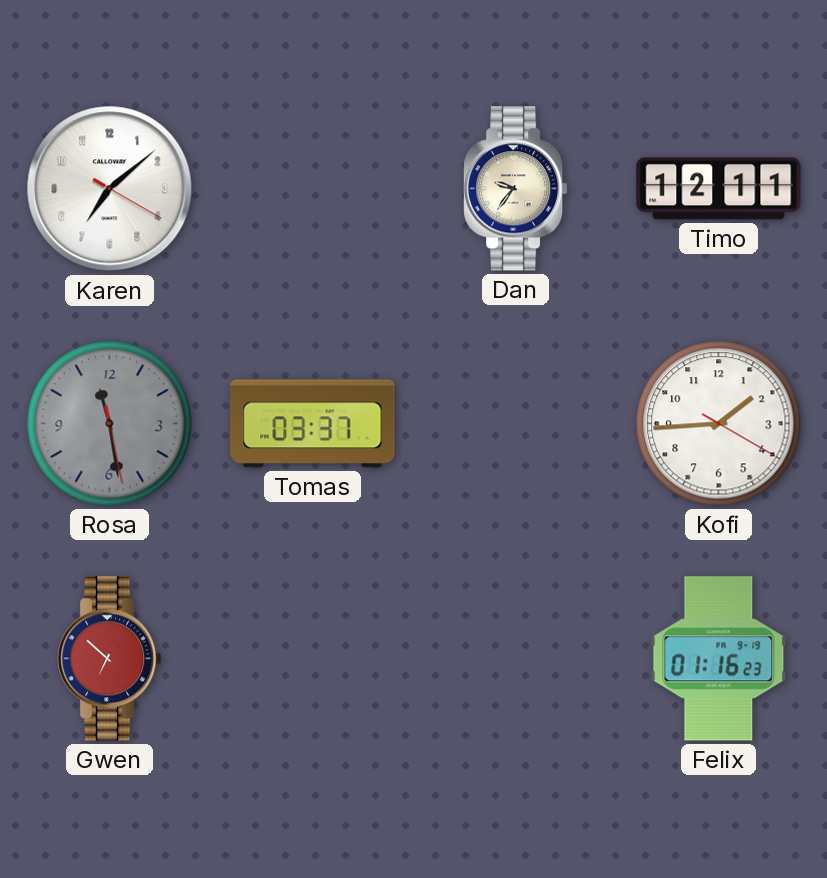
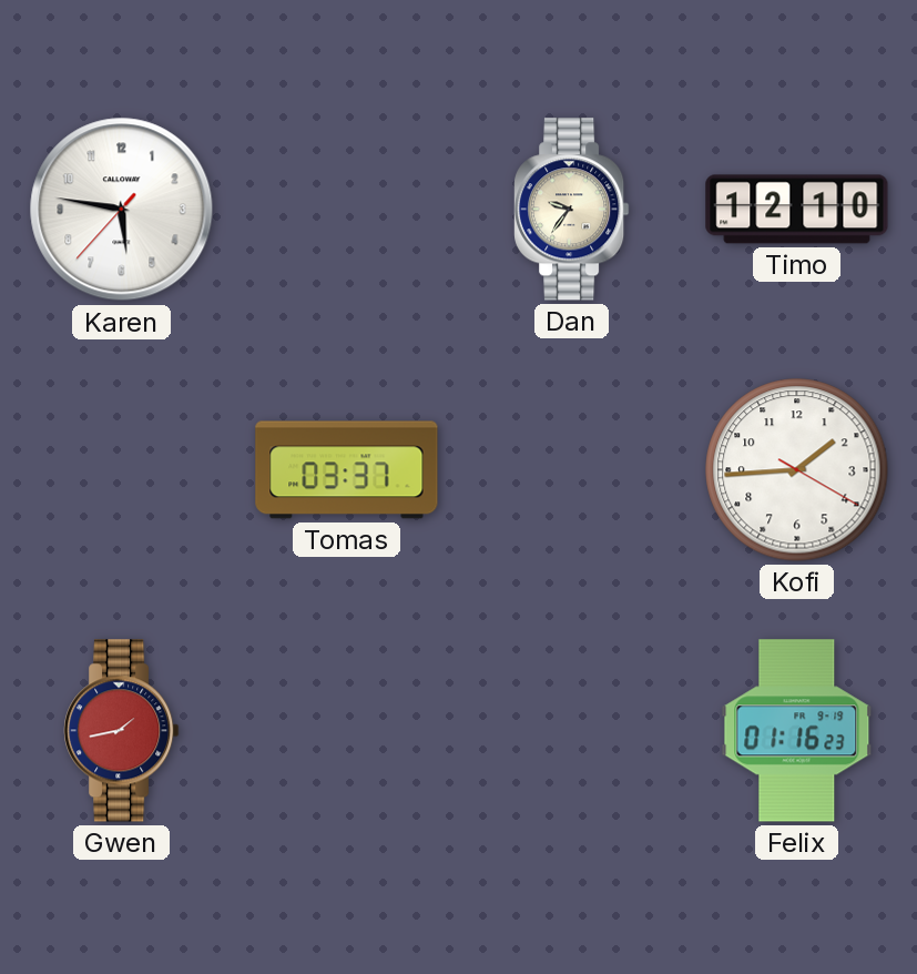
Karen: 7:08 -> 5:46 (122, 210)
Timo: 12:11 -> 12:10 (797, 210)
Rosa: 11:28 -> none (110, 424)
Gwen: 6:52 -> 1:43 (122, 731)
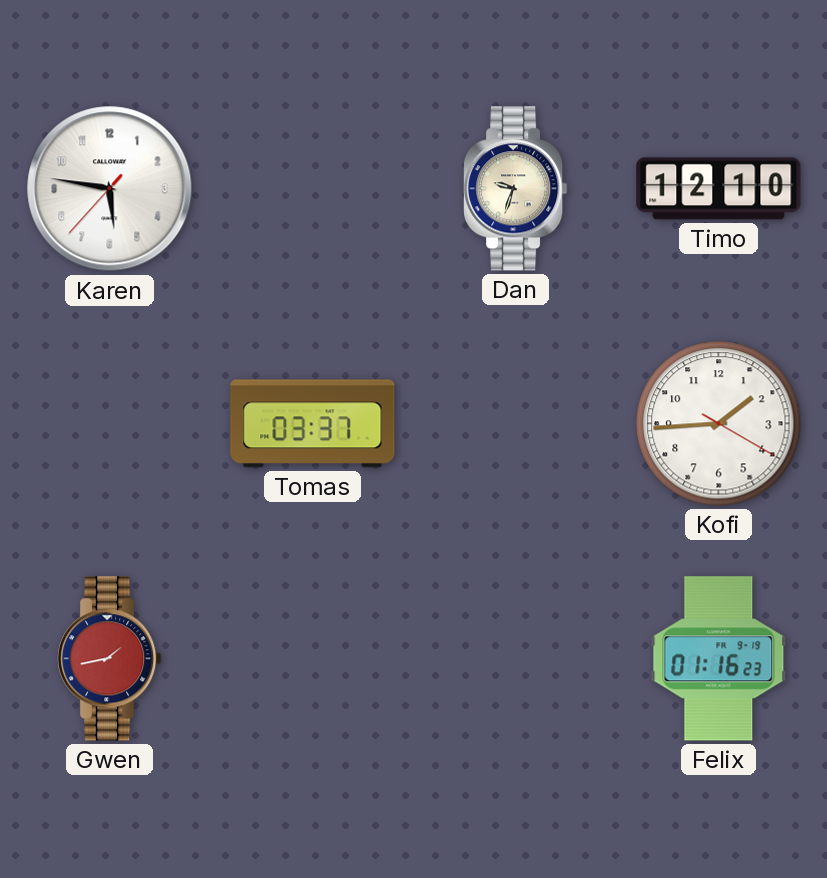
Dan: 9:36 -> 9:33 (516, 189)
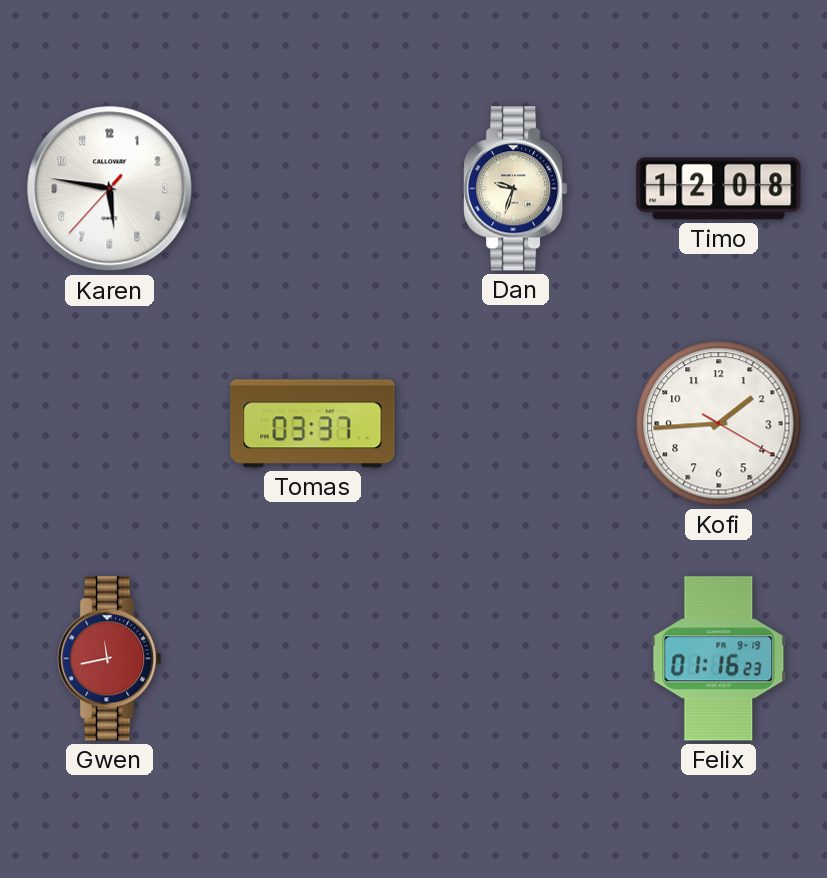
Timo: 12:10 -> 12:08 (719, 189)
Gwen: 1:43 -> 11:43 (110, 659)
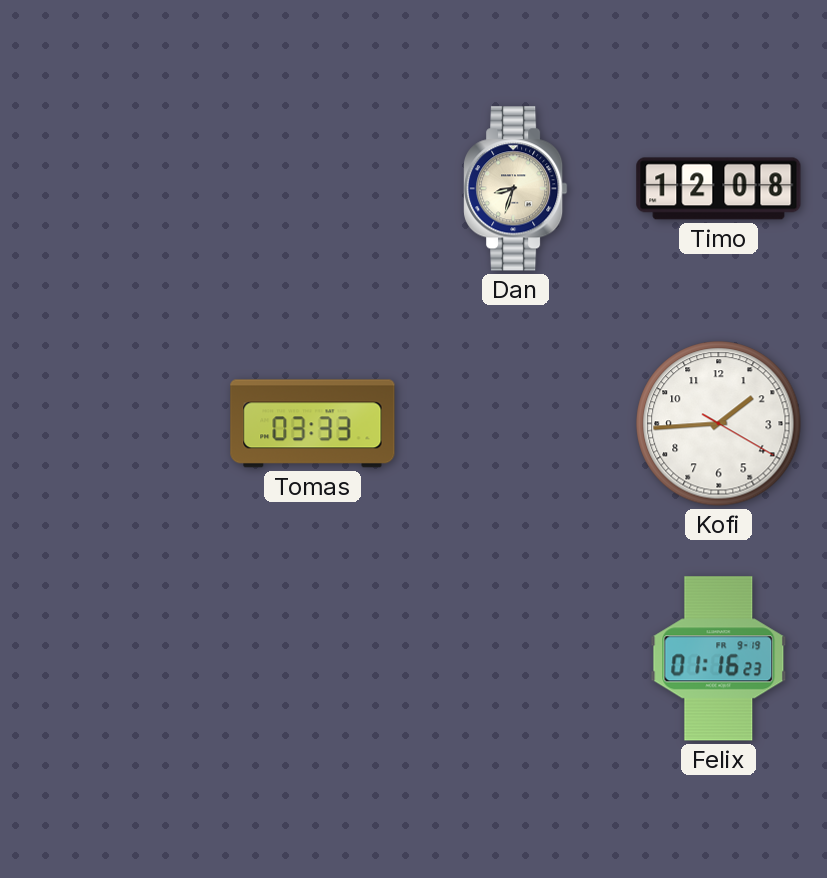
Karen: 5:46 -> none (110, 189)
Dan: 9:33 -> 8:33 (516, 189)
Tomas: 03:37 -> 03:33 (313, 424)
Gwen: 11:43 -> none (110, 659)
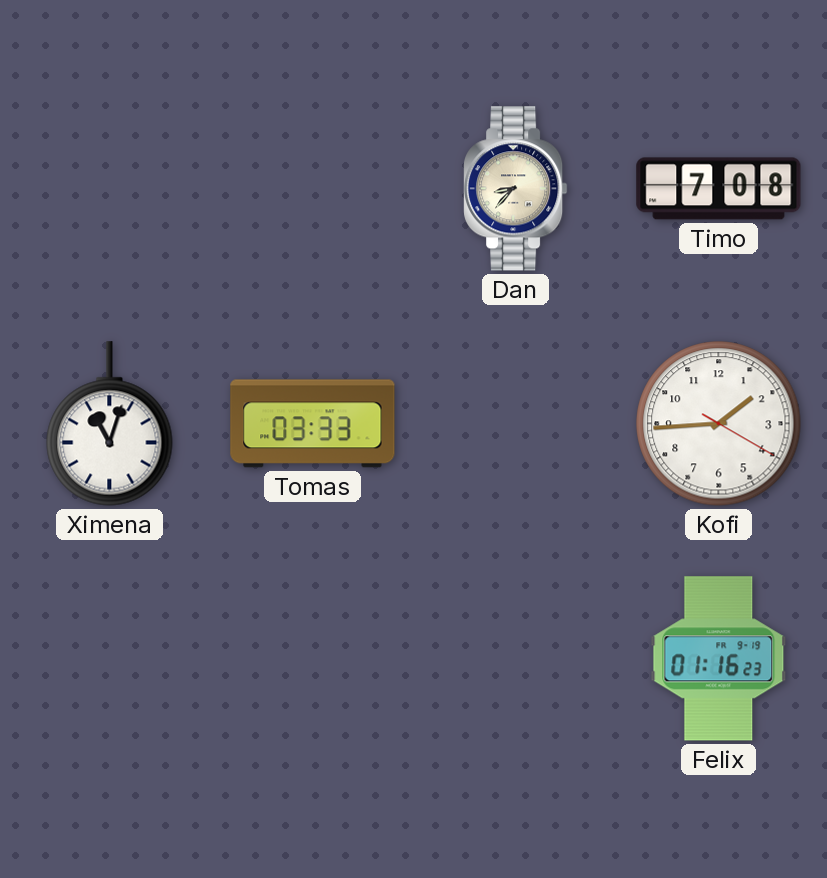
Dan: 8:33 -> 8:37 (516, 189)
Timo: 12:08 -> 7:08 (719, 189)
Ximena: none -> 11:03 (110, 424)
